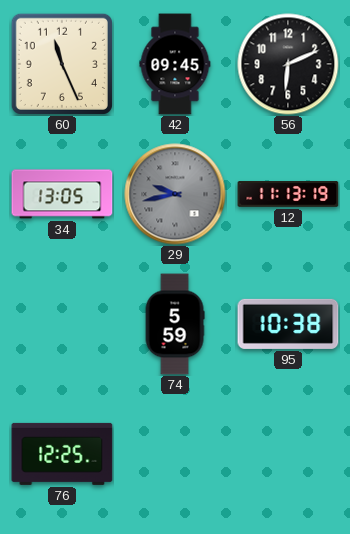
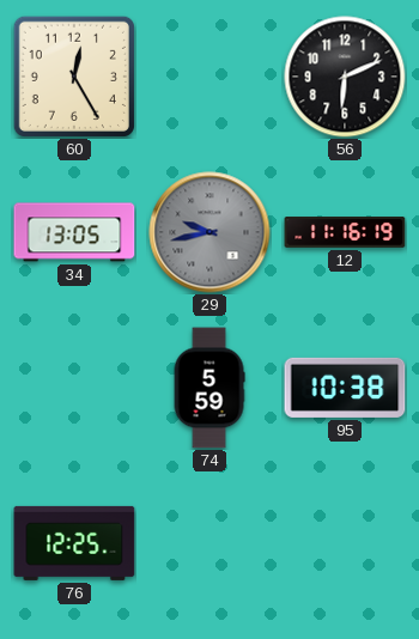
60: 11:26 -> 12:25 (74, 77)
42: 09:45 -> none (175, 64)
12: 11:13 -> 11:16 (345, 232)
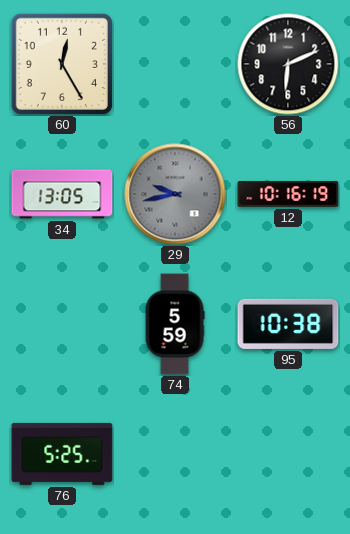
12: 11:16 -> 10:16 (288, 194)
76: 12:25 -> 5:25 (62, 454)
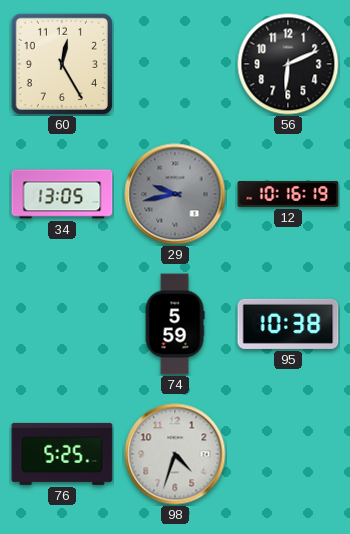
98: none -> 4:33 (175, 454)
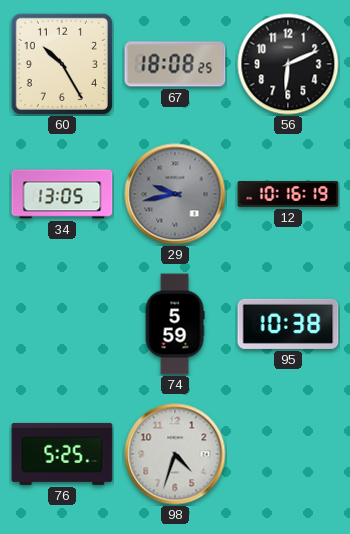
60: 12:25 -> 10:25 (62, 64)
67: none -> 18:08 (175, 64)
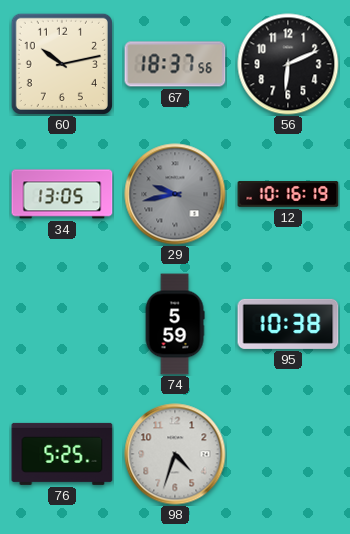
60: 10:25 -> 10:13 (62, 64)
67: 18:08 -> 18:37 (175, 64)
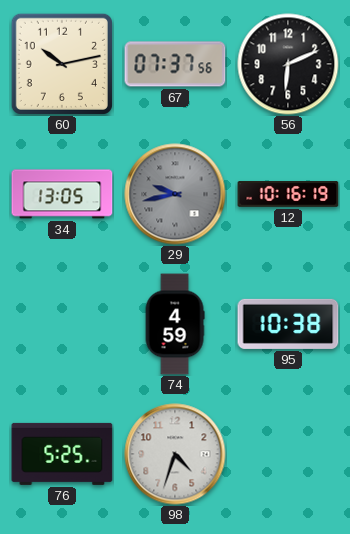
67: 18:37 -> 07:37 (175, 64)
74: 5:59 -> 4:59 (175, 324)
